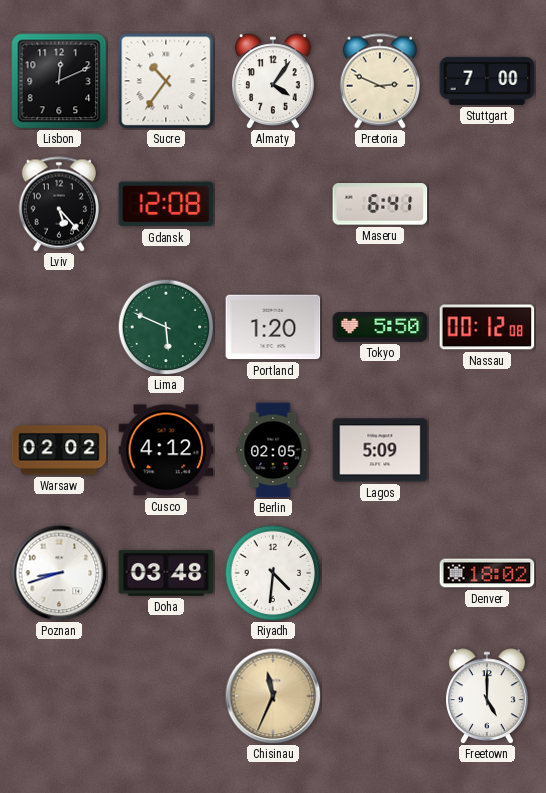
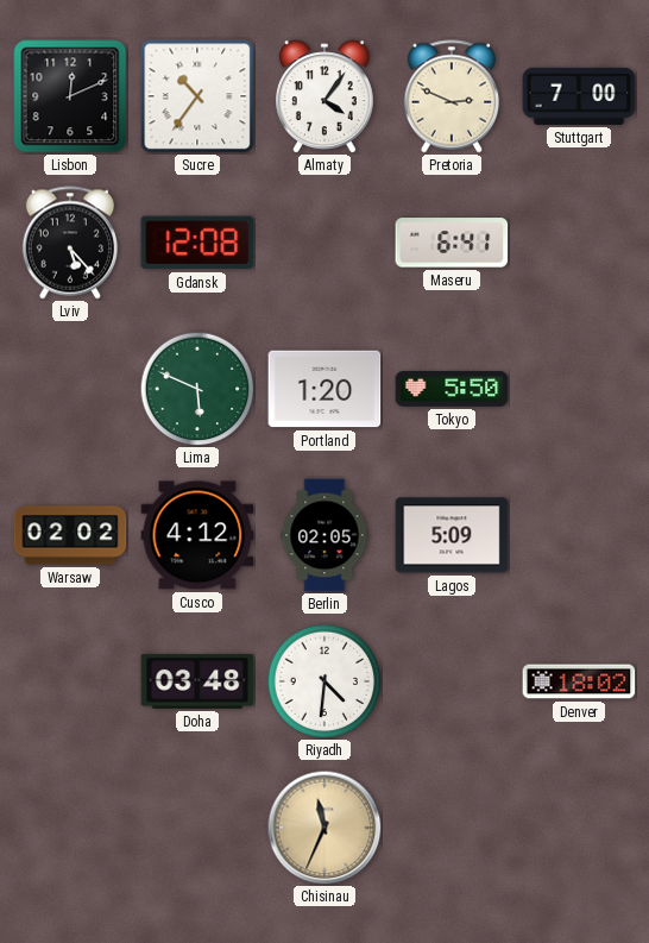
Nassau: 00:12 -> none (487, 327)
Poznan: 8:42 -> none (59, 573)
Freetown: 5:00 -> none (487, 696)
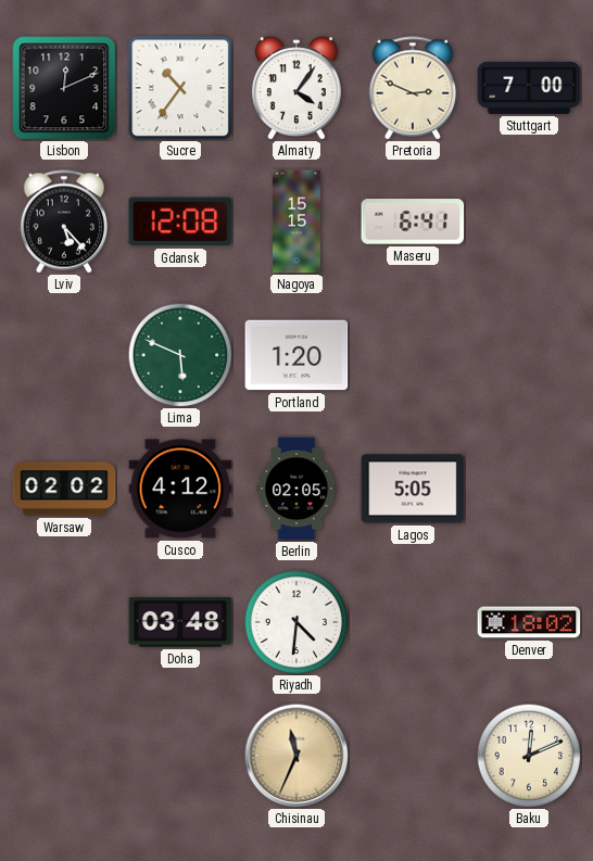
Nagoya: none -> 15:15 (296, 221)
Tokyo: 5:50 -> none (452, 389)
Lagos: 5:09 -> 5:05 (413, 489)
Baku: none -> 12:11 (529, 756)
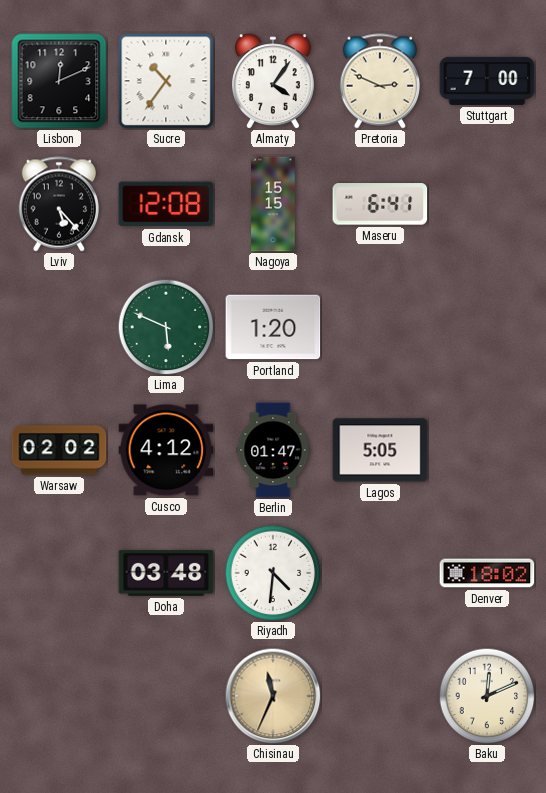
Berlin: 02:05 -> 01:47 (273, 450)
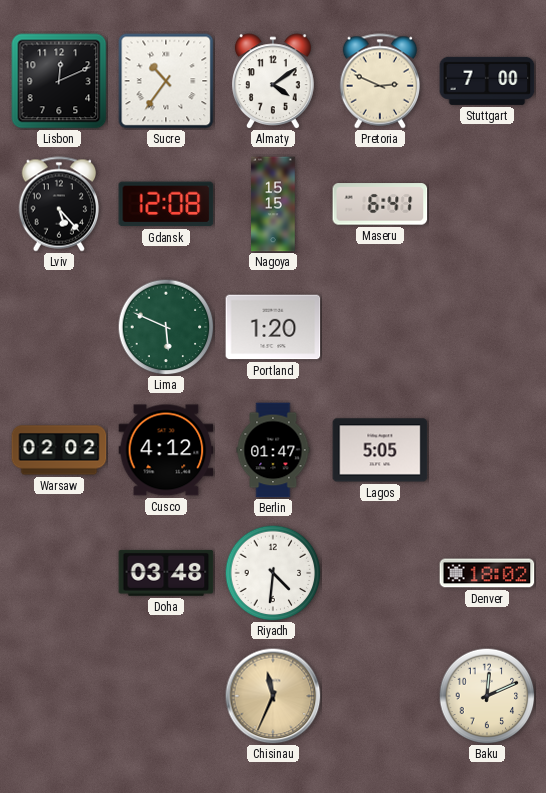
Almaty: 4:06 -> 4:09 (273, 81)
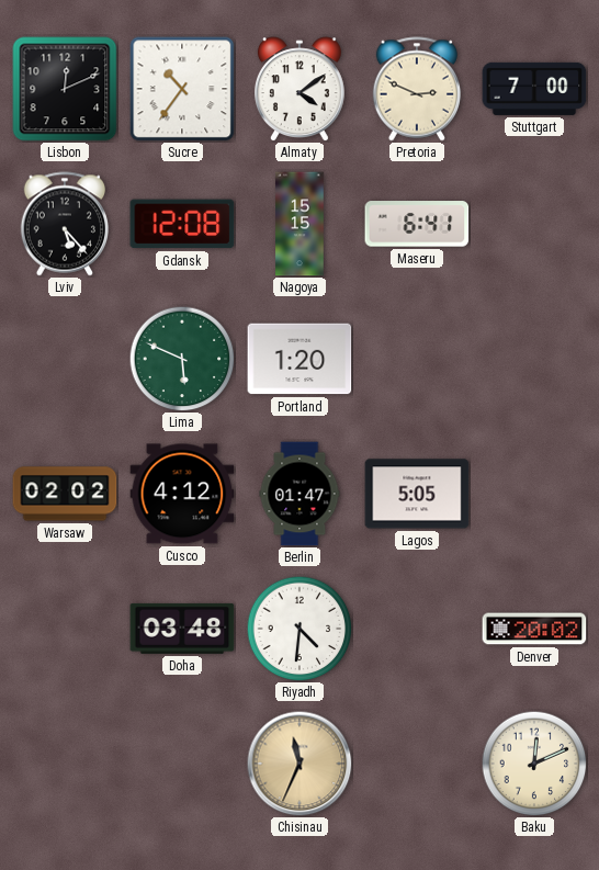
Denver: 18:02 -> 20:02 (534, 629)
